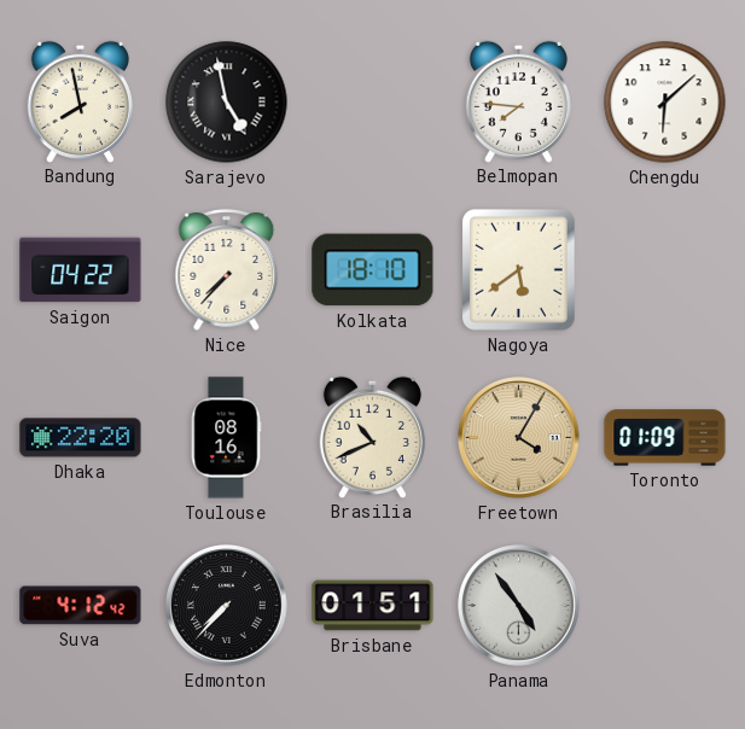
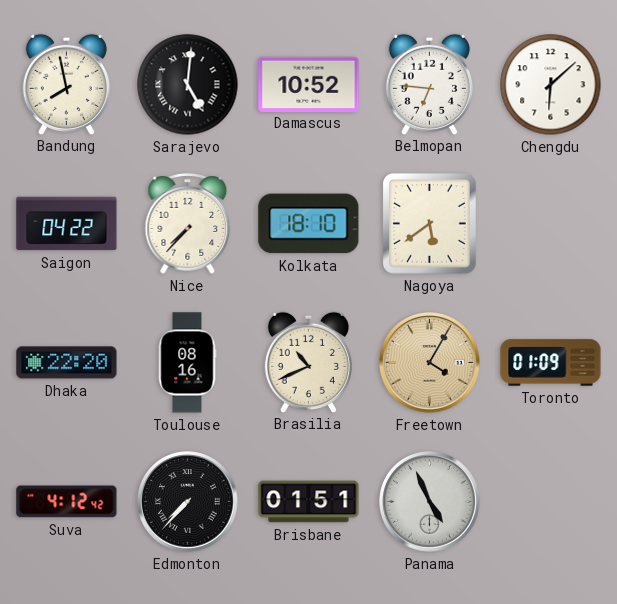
Sarajevo: 4:58 -> 5:01 (188, 85)
Damascus: none -> 10:52 (309, 84)
Belmopan: 7:46 -> 6:46 (429, 84)
Panama: 4:54 -> 4:56 (430, 502)
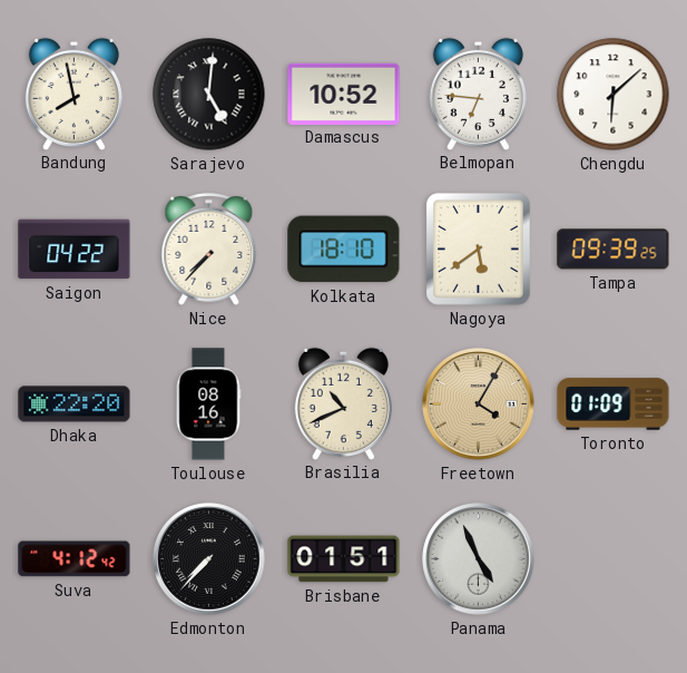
Tampa: none -> 09:39 (614, 250)
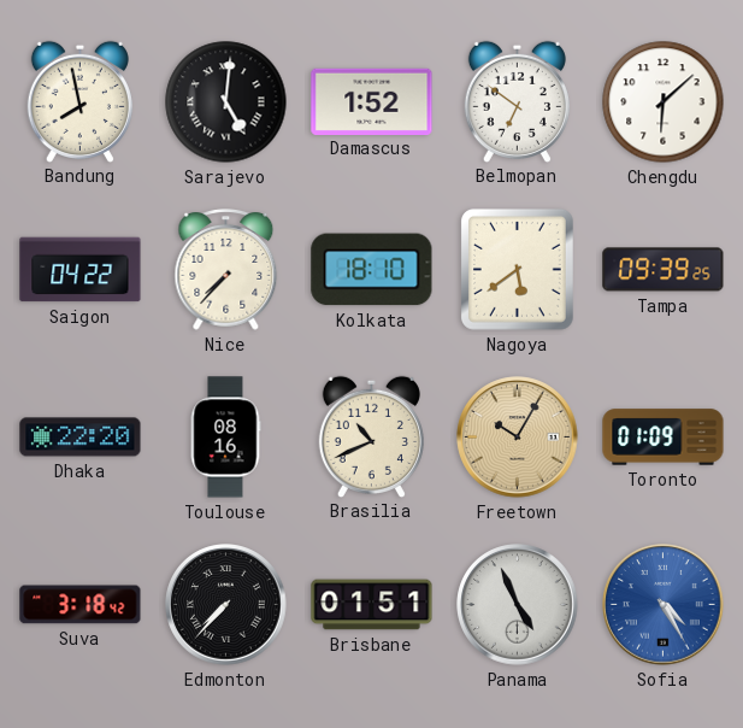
Damascus: 10:52 -> 1:52 (372, 101)
Belmopan: 6:46 -> 6:51 (517, 101)
Freetown: 4:05 -> 10:05 (518, 438)
Suva: 4:12 -> 3:18 (81, 605)
Sofia: none -> 4:25 (664, 605)
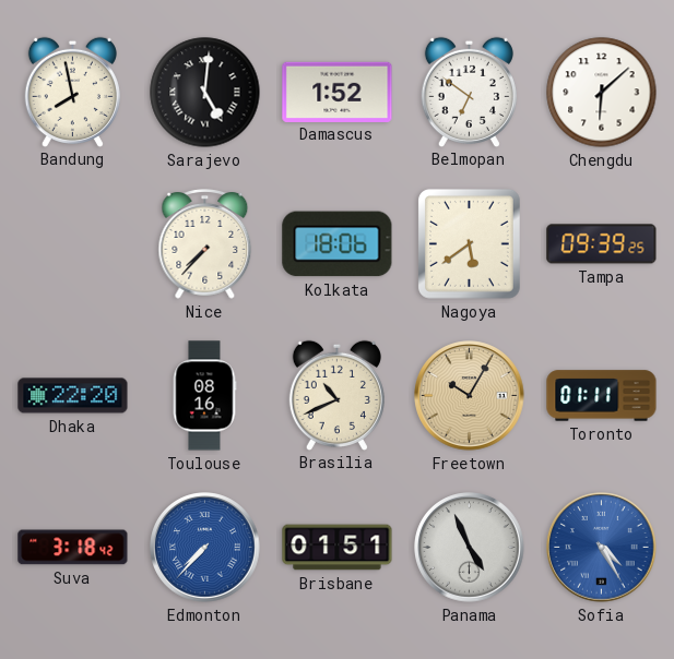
Saigon: 04:22 -> none (81, 270)
Kolkata: 18:10 -> 18:06 (338, 244)
Toronto: 01:09 -> 01:11 (602, 396)
Edmonton dial: black -> blue (205, 548)
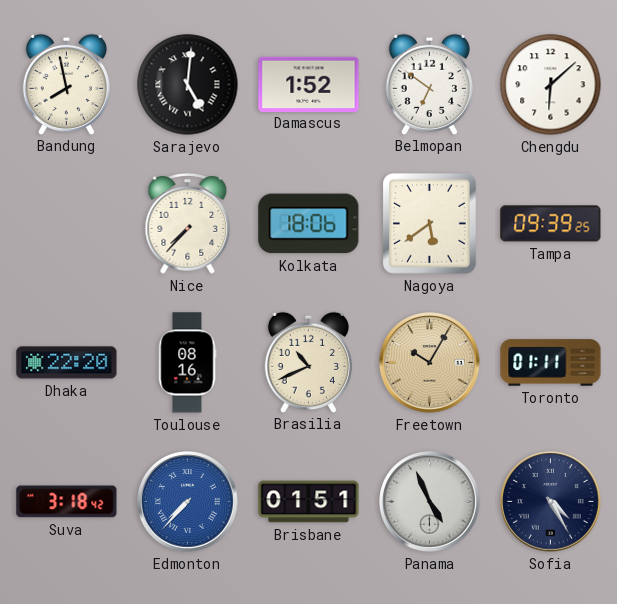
Sofia dial: blue -> navy (551, 502)
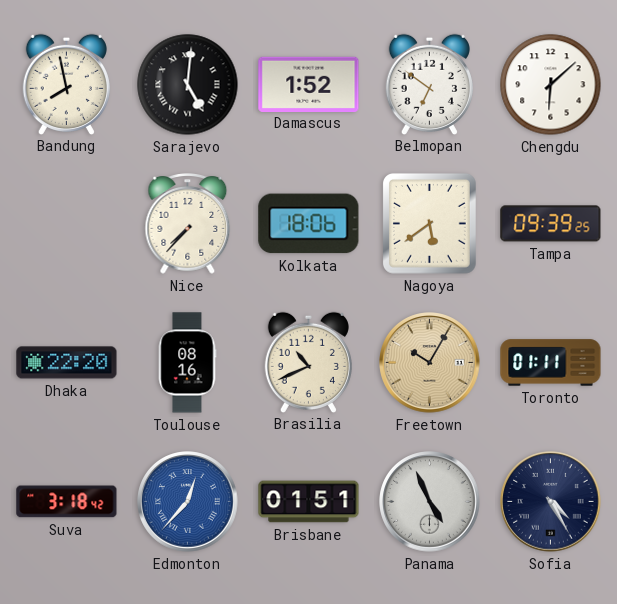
Edmonton: 7:37 -> 12:37 (188, 502)
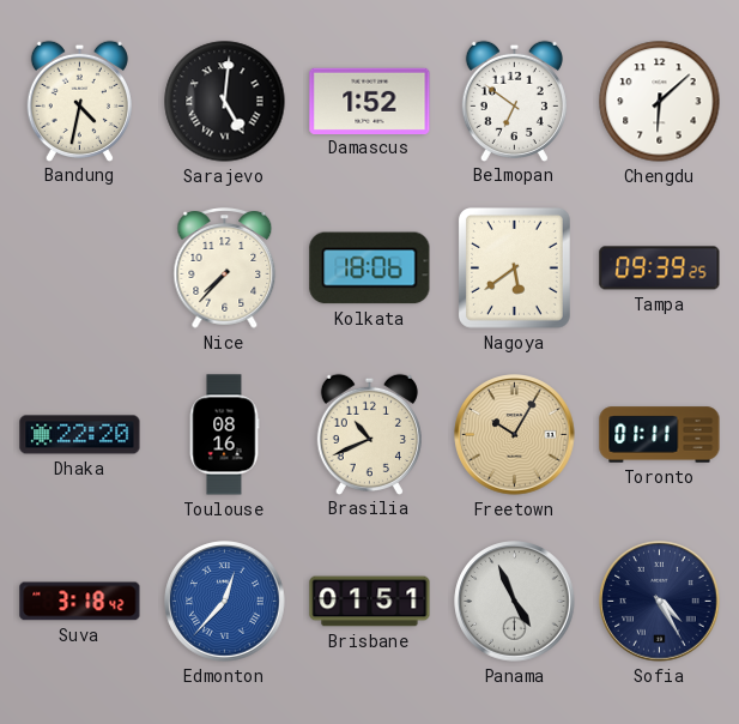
Bandung: 7:58 -> 4:32 (79, 101)
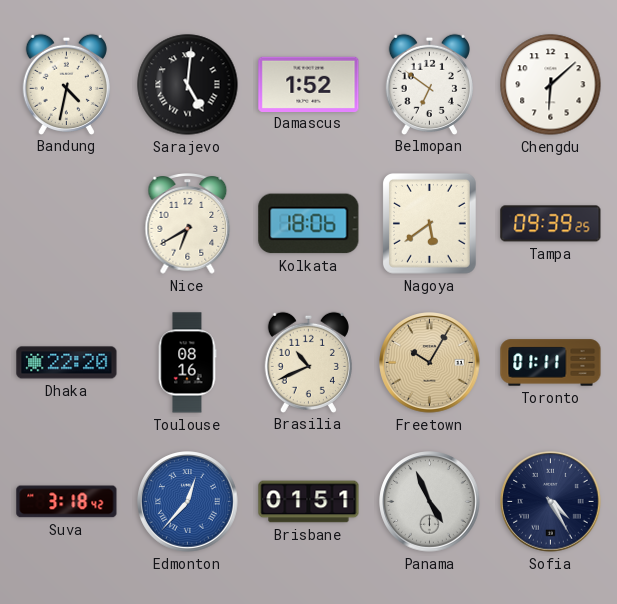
Nice: 7:37 -> 6:40 (188, 224)
